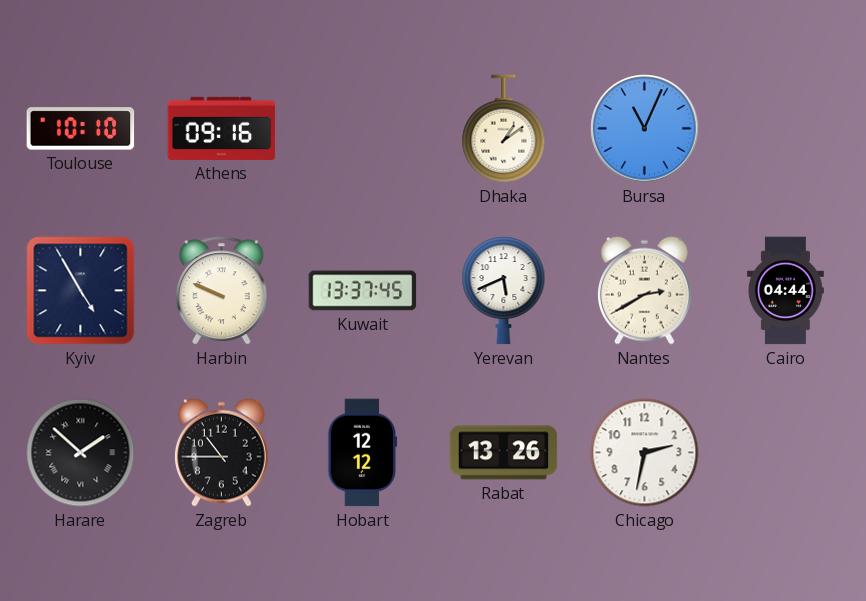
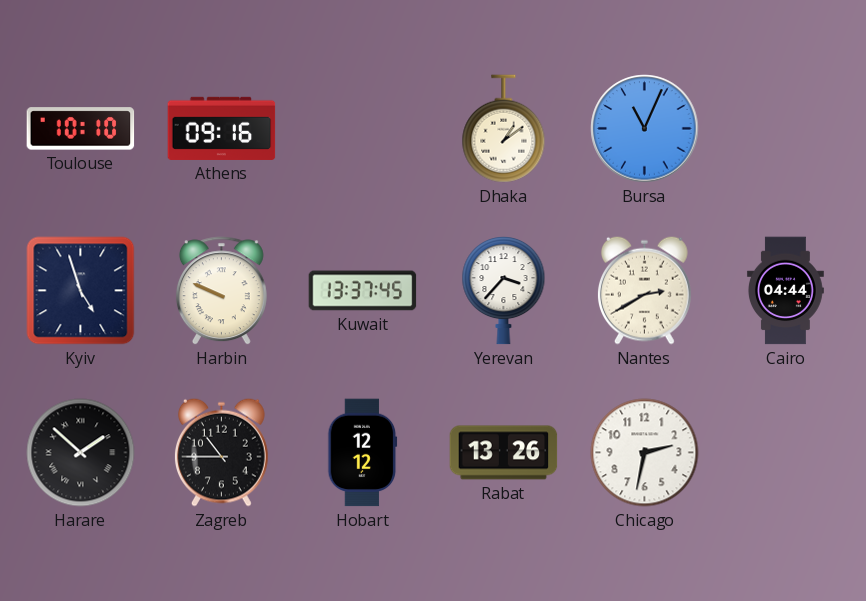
Kyiv: 4:55 -> 4:57 (81, 291)
Yerevan: 5:41 -> 3:37 (504, 291)
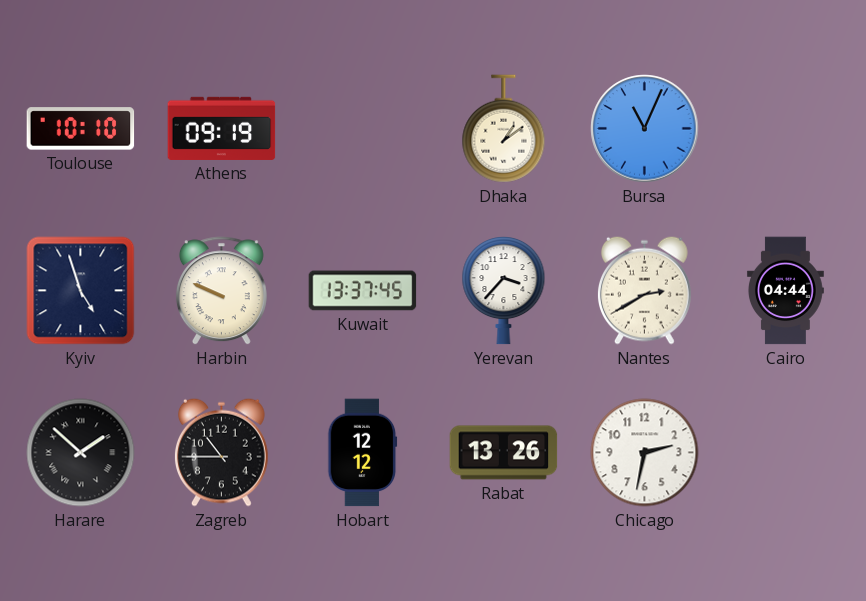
Athens: 09:16 -> 09:19 (222, 128)
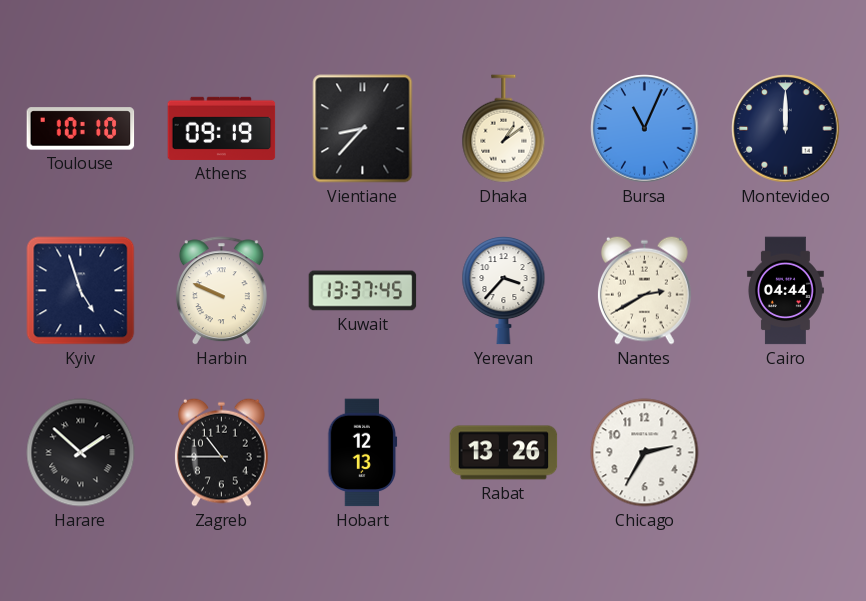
Vientiane: none -> 8:37 (363, 129)
Montevideo: none -> 12:00 (786, 129)
Hobart: 12:12 -> 12:13 (363, 453)
Chicago: 2:32 -> 2:35 (645, 453)
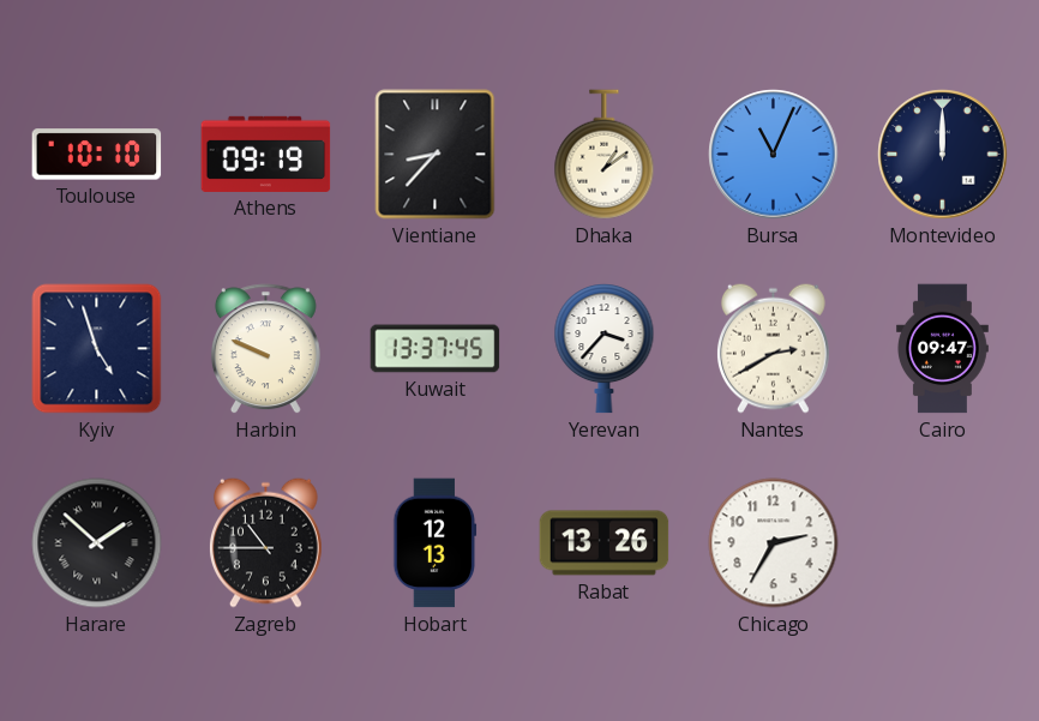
Cairo: 04:44 -> 09:47 (942, 349)
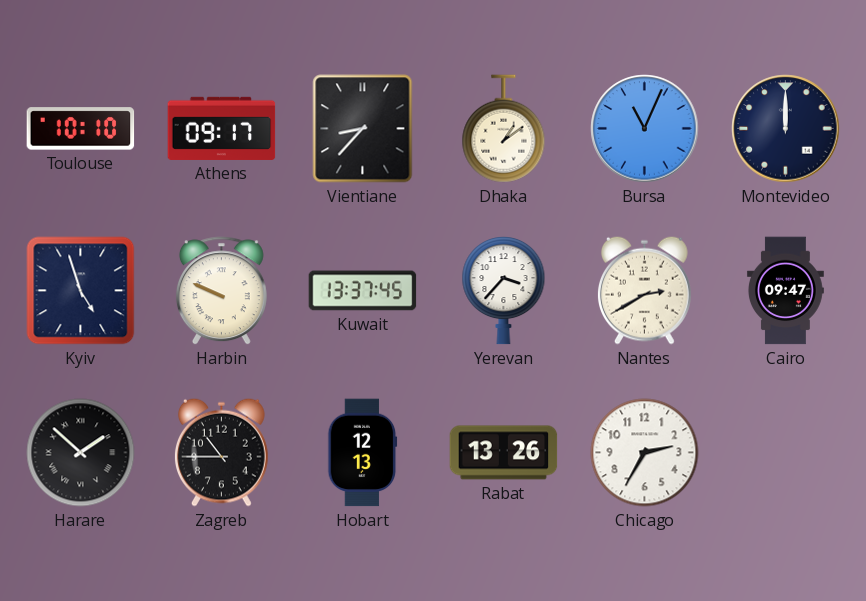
Athens: 09:19 -> 09:17 (222, 128)
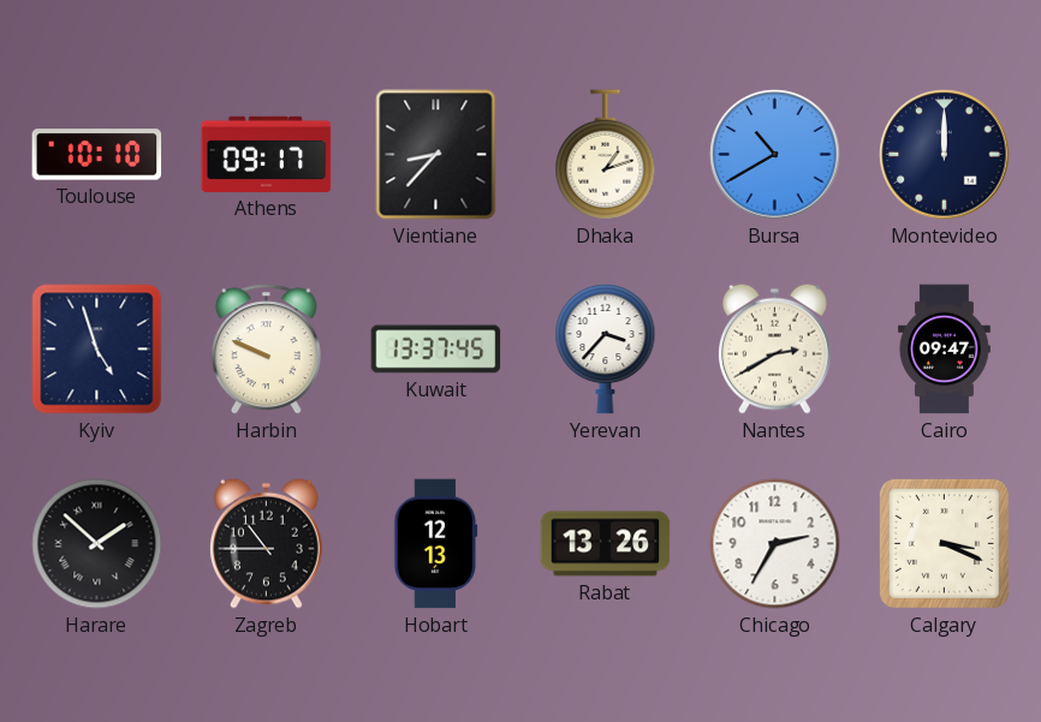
Dhaka: 1:09 -> 1:12 (606, 155)
Bursa: 11:04 -> 10:40 (775, 155)
Calgary: none -> 3:19 (944, 543)
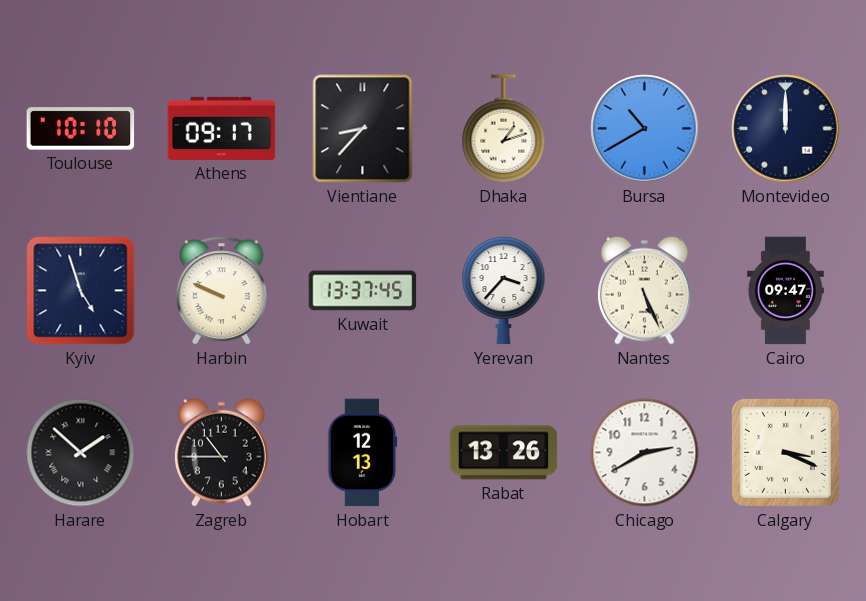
Nantes: 2:40 -> 5:26 (644, 290)
Chicago: 2:35 -> 2:40 (645, 453)
